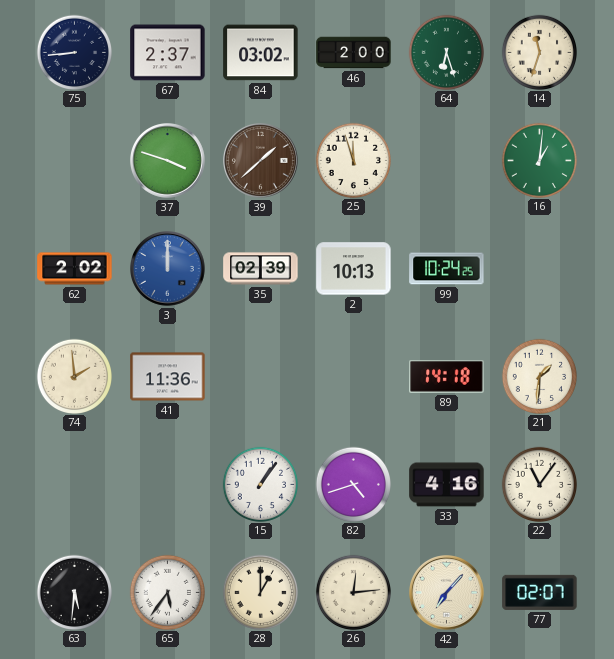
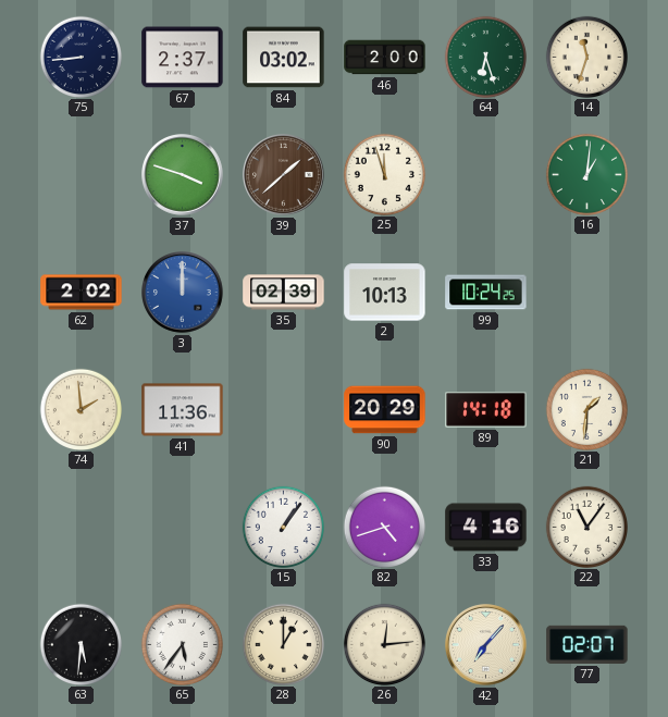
90: none -> 20:29 (385, 410)
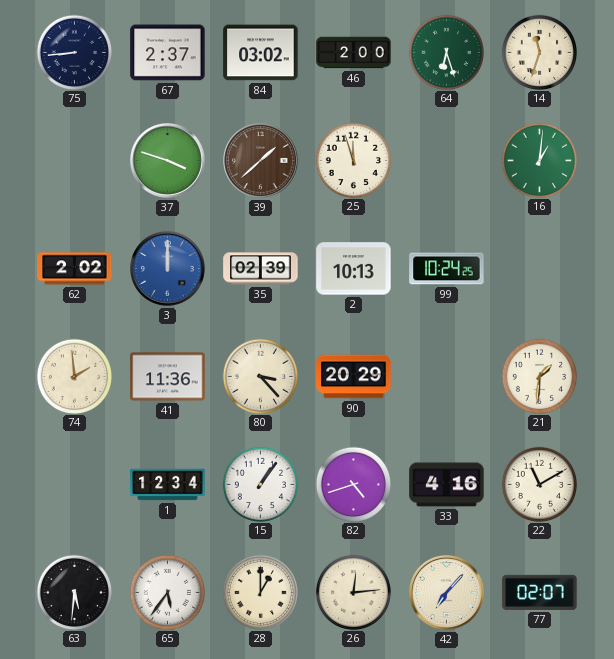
80: none -> 3:23 (260, 376)
89: 14:18 -> none (486, 410)
1: none -> 12:34 (168, 485)
22: 11:06 -> 11:10 (539, 484)
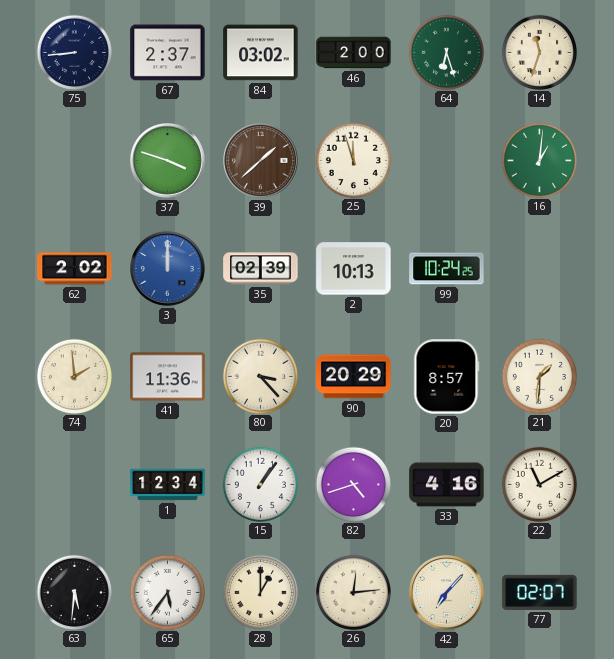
20: none -> 8:57 (447, 377)
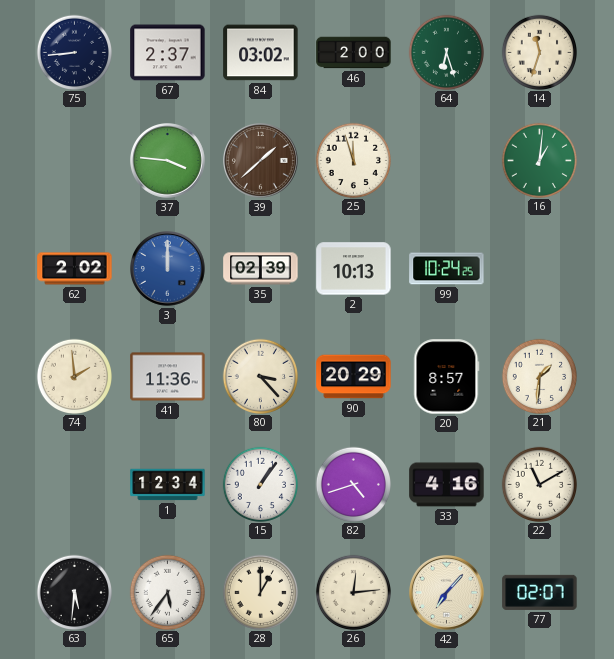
37: 3:48 -> 3:46 (168, 161)
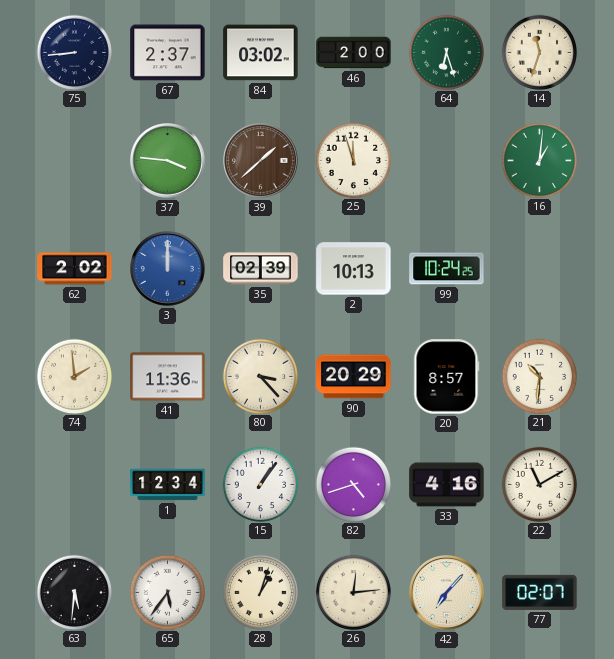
21: 1:31 -> 10:31 (539, 376)
28: 1:00 -> 1:03 (260, 592)
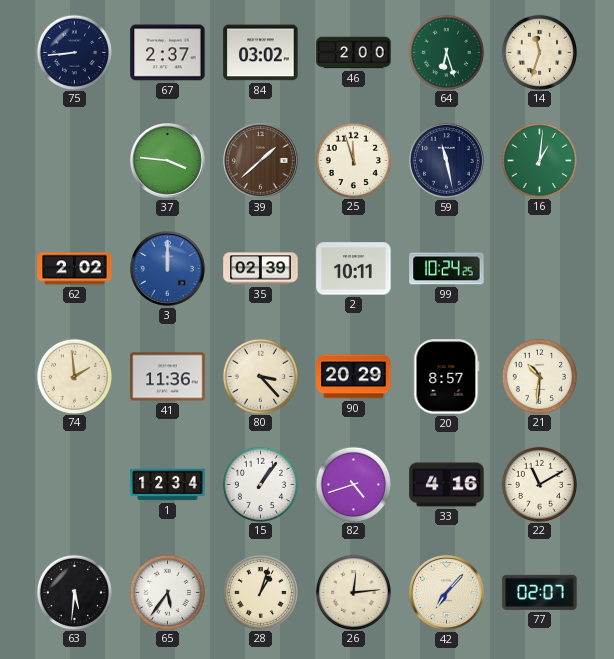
59: none -> 11:28 (447, 161)
2: 10:13 -> 10:11 (354, 269)
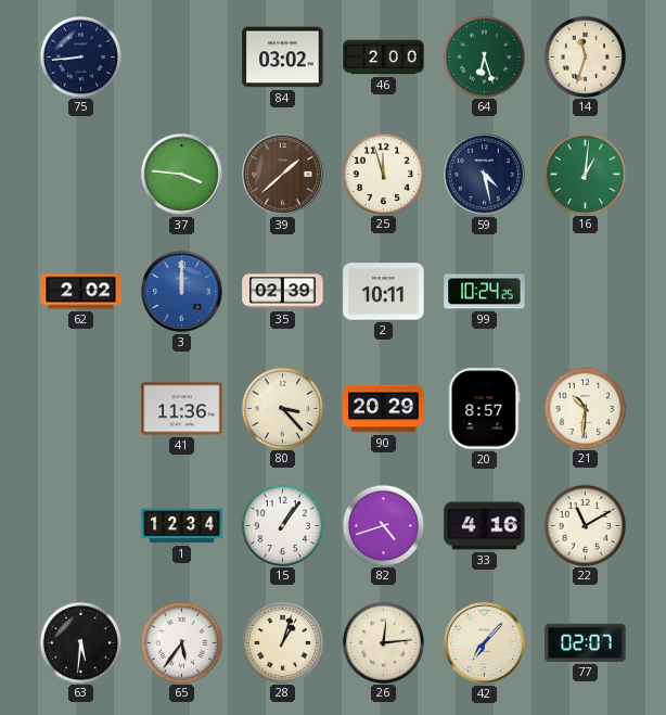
67: 2:37 -> none (168, 53)
59: 11:28 -> 4:28 (485, 175)
74: 1:59 -> none (74, 376)
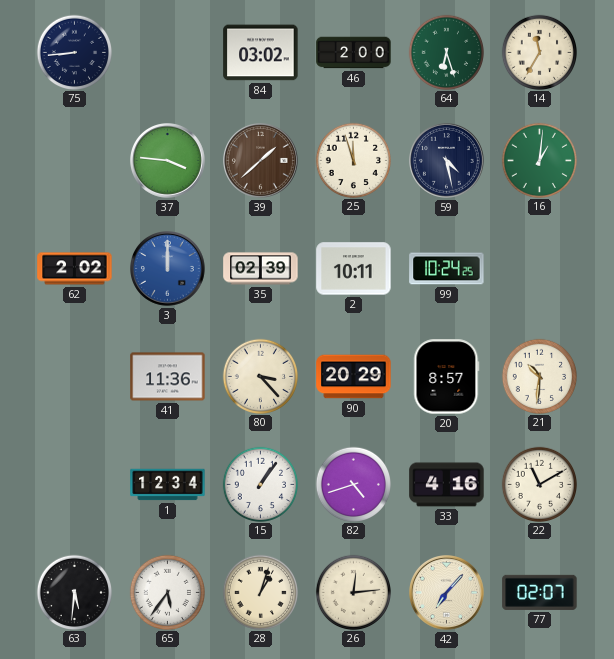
14: 11:33 -> 11:35 (539, 52)
